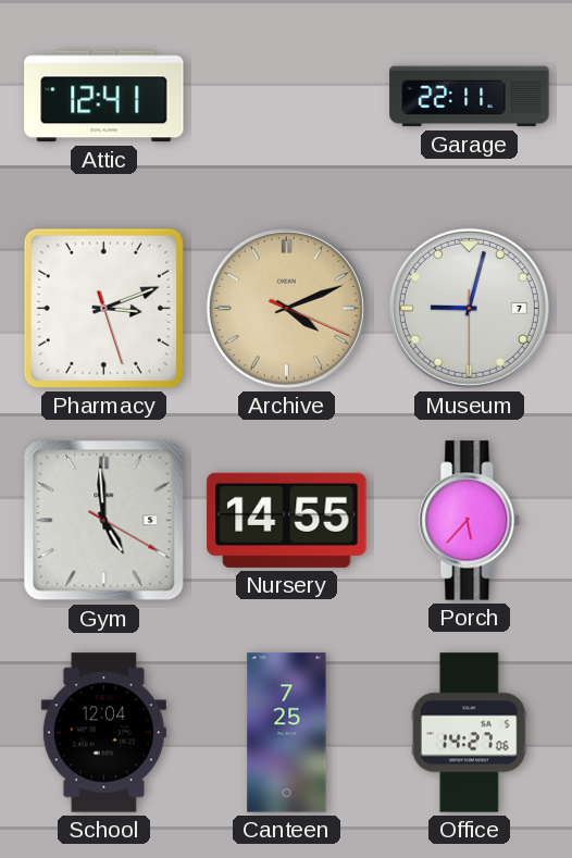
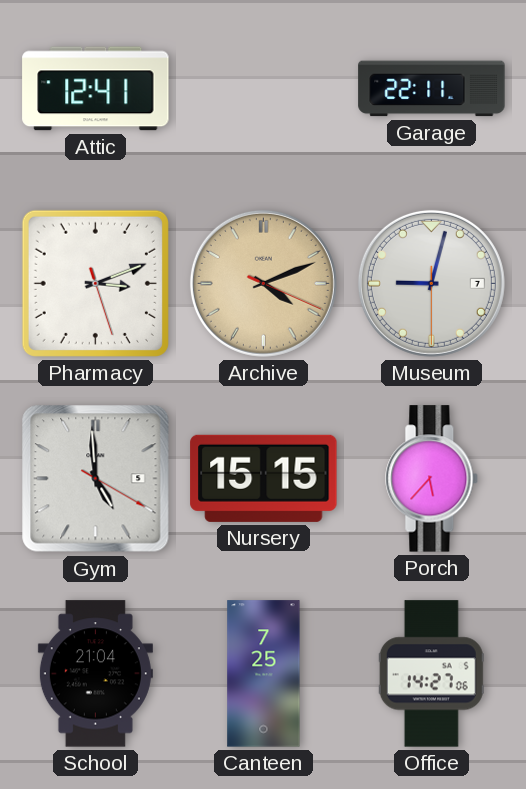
Nursery: 14:55 -> 15:15 (264, 478)
School: 12:04 -> 21:04 (95, 674)
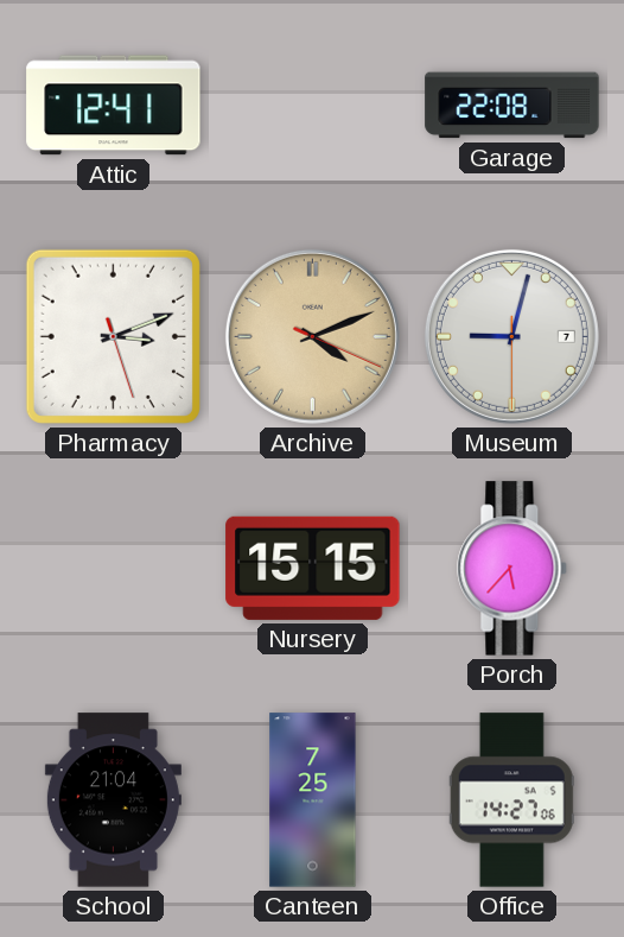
Garage: 22:11 -> 22:08 (512, 106)
Gym: 4:59 -> none (96, 479)
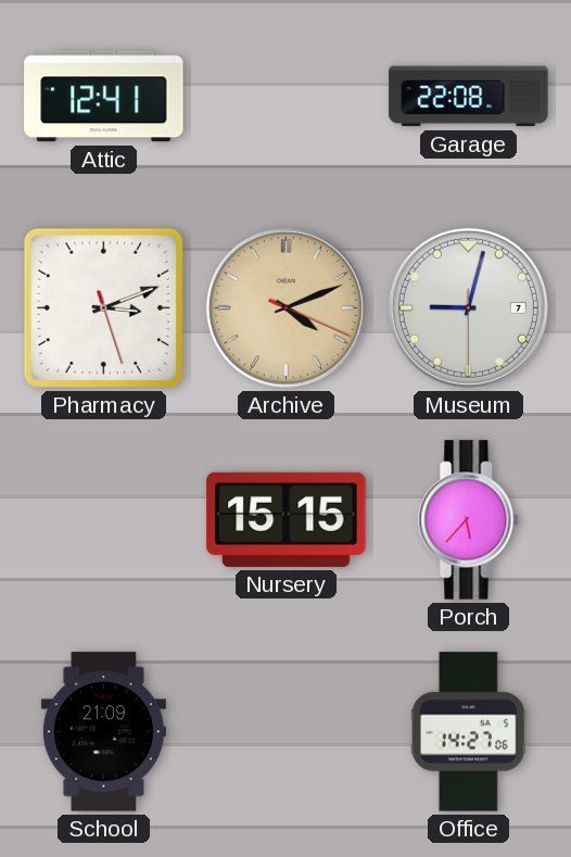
School: 21:04 -> 21:09 (103, 732)
Canteen: 7:25 -> none (313, 800)
